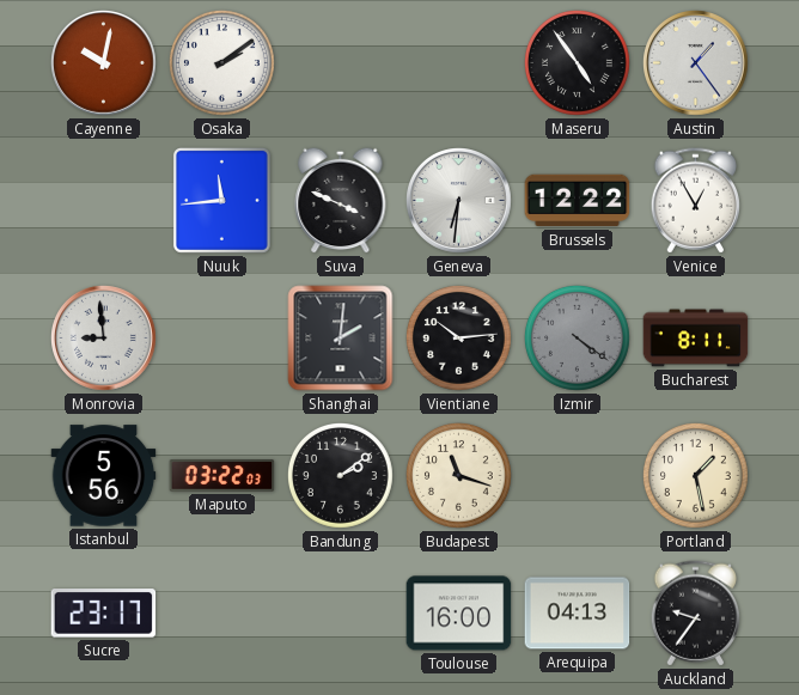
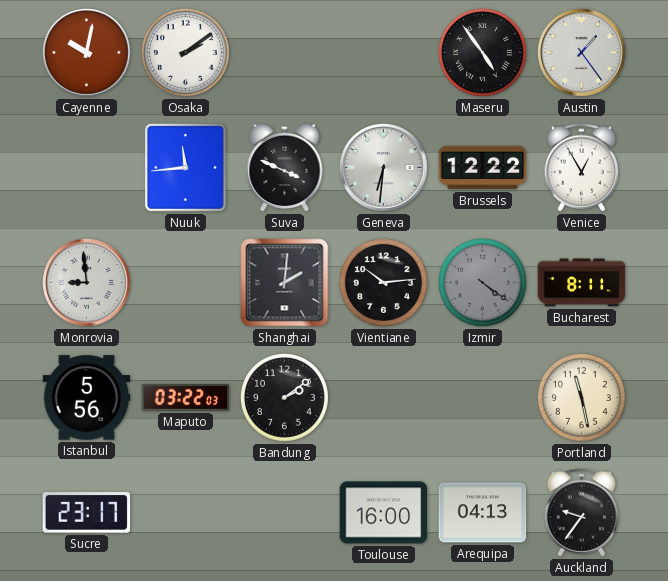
Budapest: 11:18 -> none (459, 476)
Portland: 1:28 -> 11:28 (582, 398)
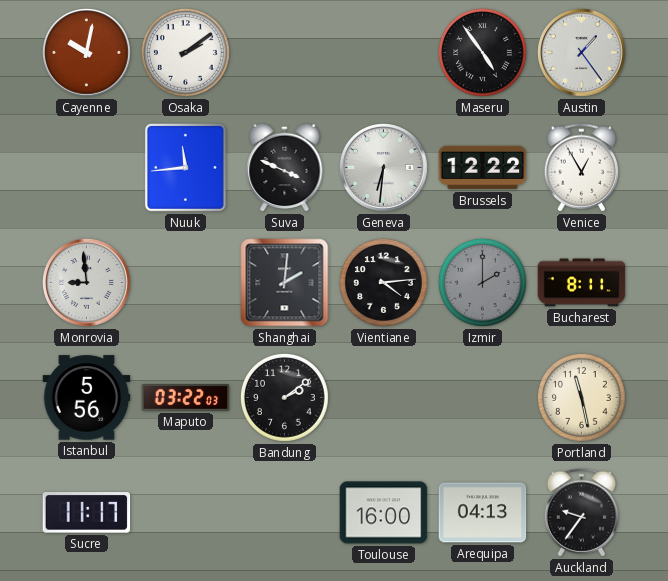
Vientiane: 10:14 -> 4:14 (384, 283)
Izmir: 4:21 -> 2:00 (483, 283)
Sucre: 23:17 -> 11:17 (87, 513)
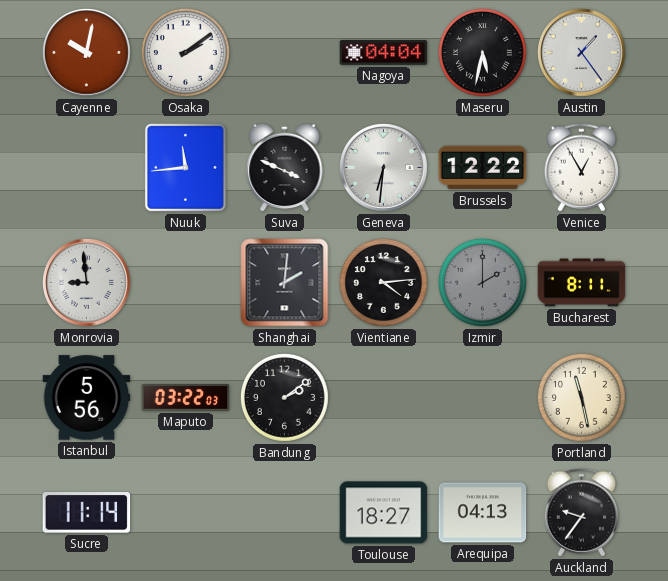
Nagoya: none -> 04:04 (384, 53)
Maseru: 4:54 -> 5:32 (483, 53)
Sucre: 11:17 -> 11:14 (87, 513)
Toulouse: 16:00 -> 18:27 (384, 513)
